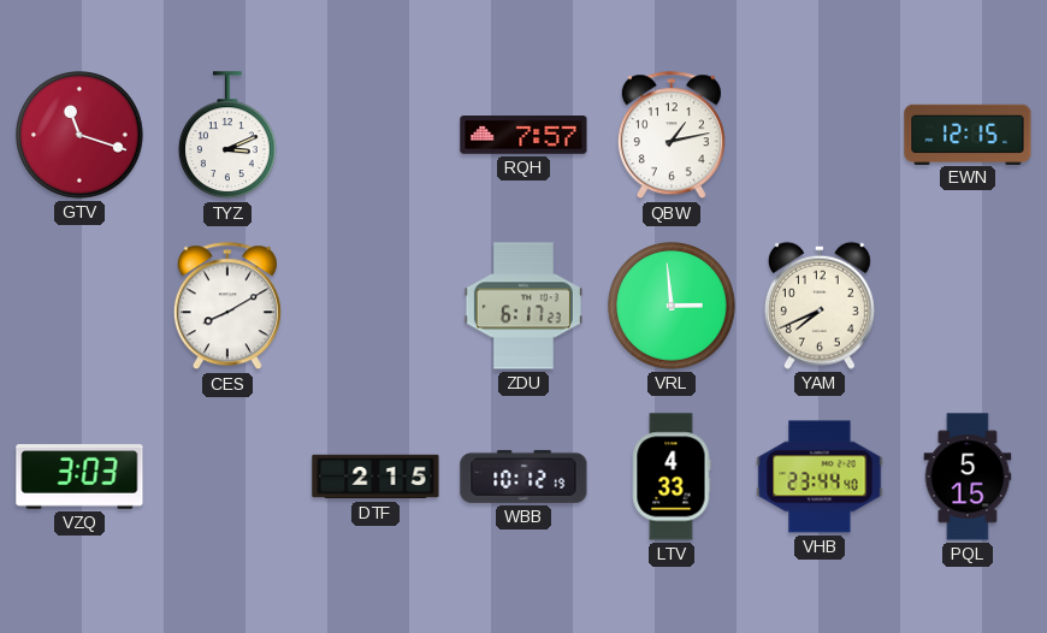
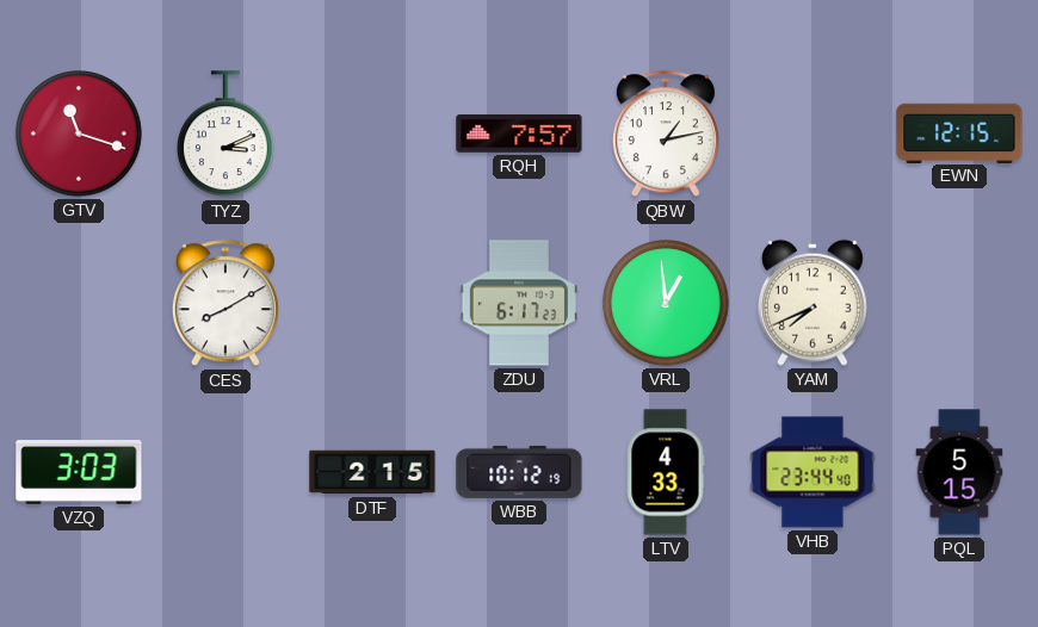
VRL: 2:59 -> 12:59 (667, 304)
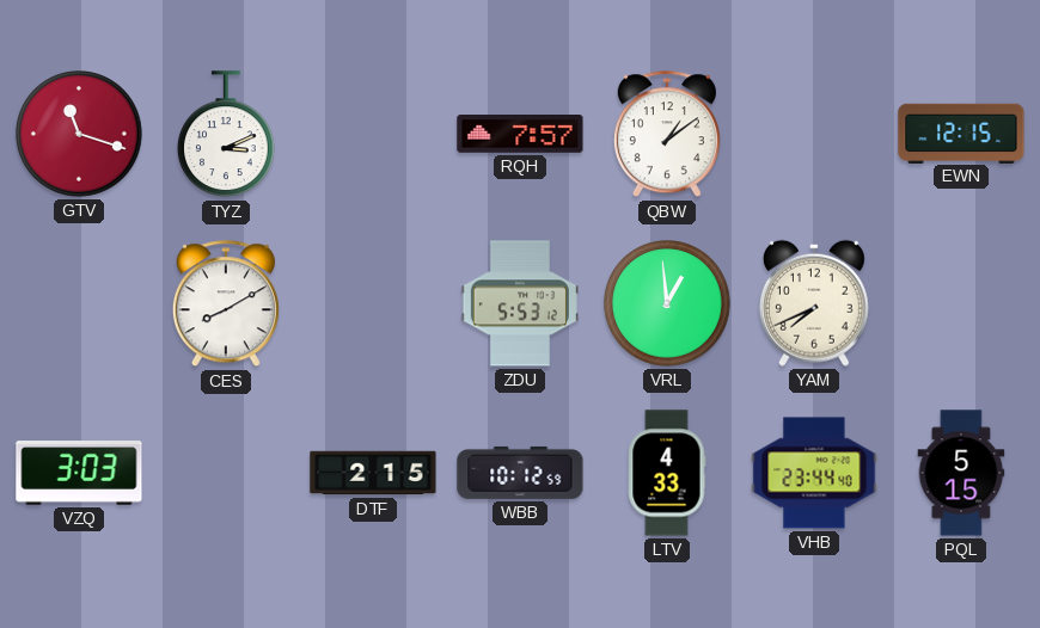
QBW: 1:13 -> 1:09 (667, 135)
ZDU: 6:17 -> 5:53 (520, 303)
WBB: 10:12:19 -> 10:12:59 (520, 473)
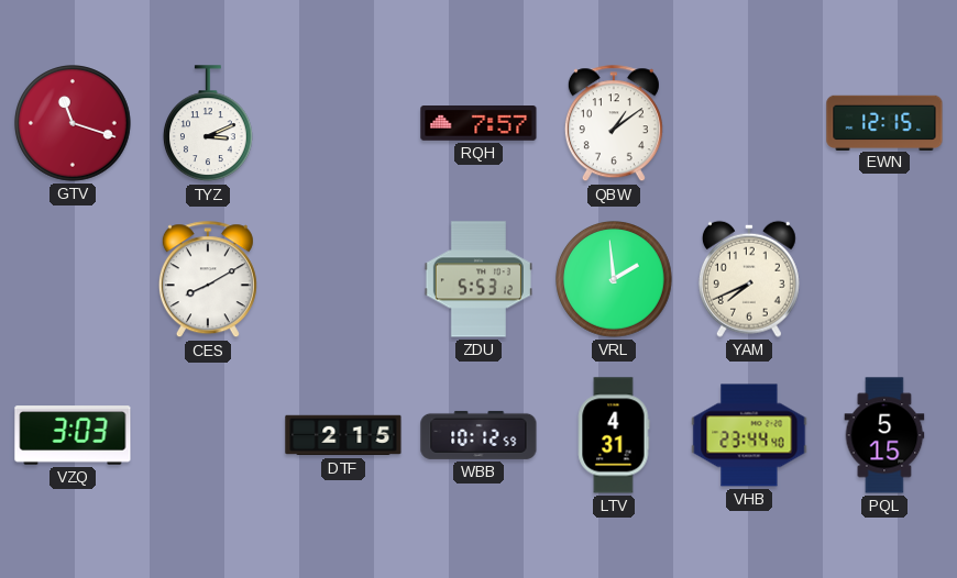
VRL: 12:59 -> 1:59 (615, 280)
LTV: 4:33 -> 4:31 (614, 435)
